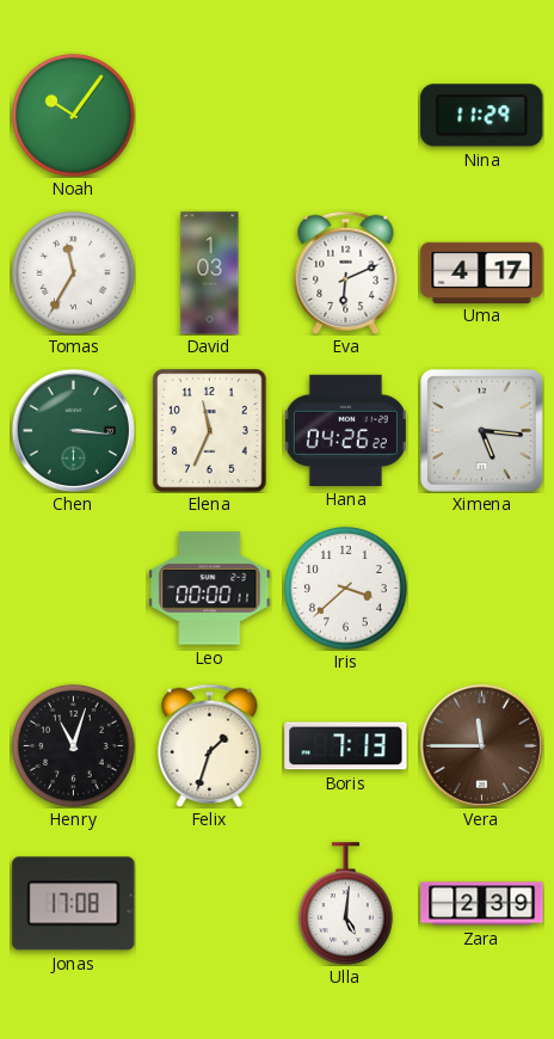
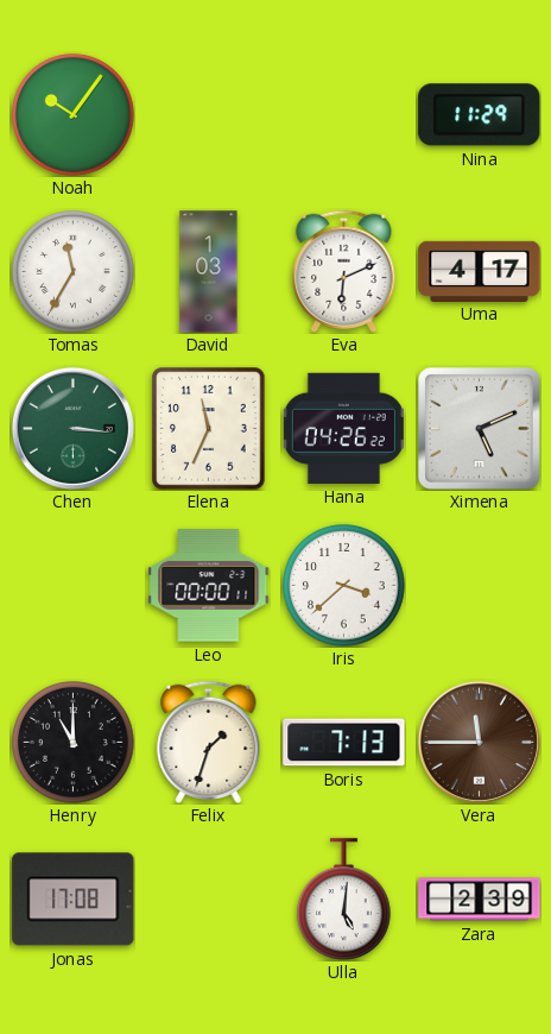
Ximena: 5:16 -> 5:11 (480, 429)
Henry: 11:03 -> 11:00 (74, 743)
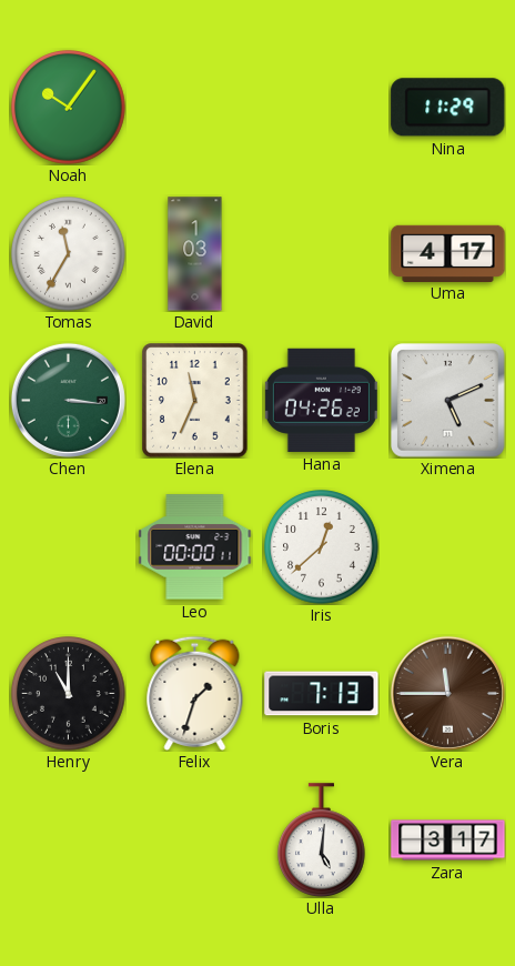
Eva: 6:11 -> none (344, 271)
Iris: 3:38 -> 12:38 (322, 547)
Jonas: 17:08 -> none (74, 900)
Zara: 2:39 -> 3:17 (448, 841)
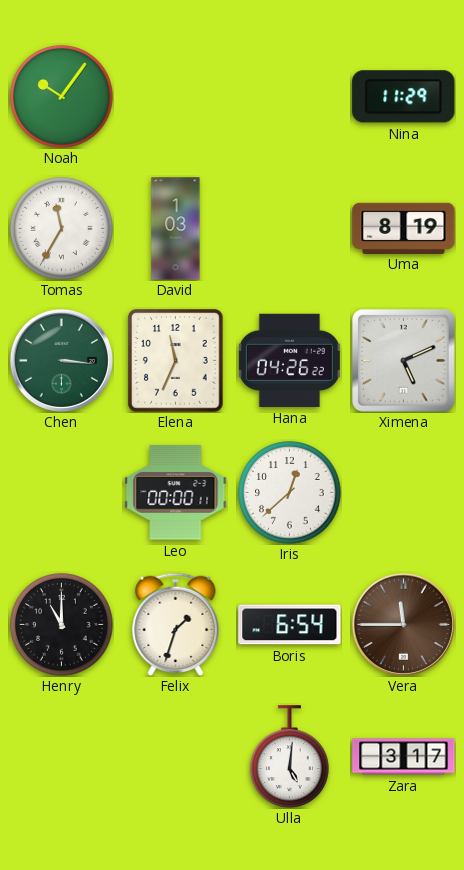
Uma: 4:17 -> 8:19 (404, 228)
Boris: 7:13 -> 6:54 (290, 625)
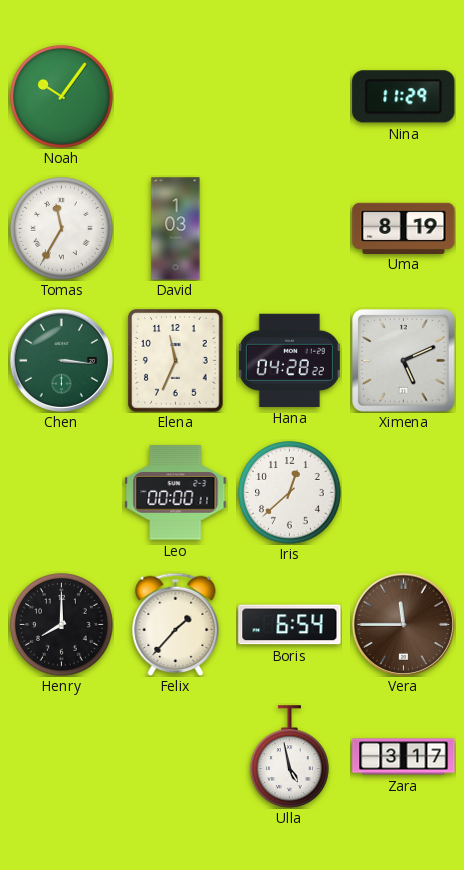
Hana: 04:26 -> 04:28 (289, 360)
Henry: 11:00 -> 8:00 (62, 625)
Felix: 1:33 -> 1:37 (176, 624)
Ulla: 5:01 -> 4:58 (290, 757)
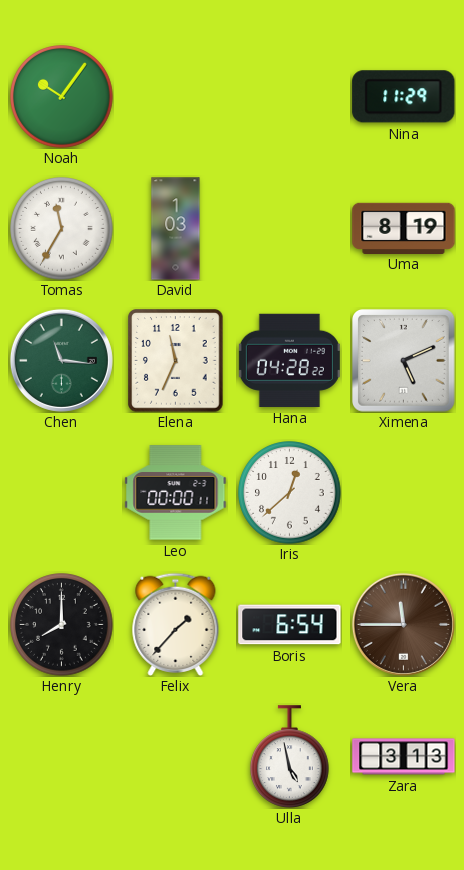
Chen: 3:16 -> 11:16 (61, 360)
Zara: 3:17 -> 3:13 (404, 757)
